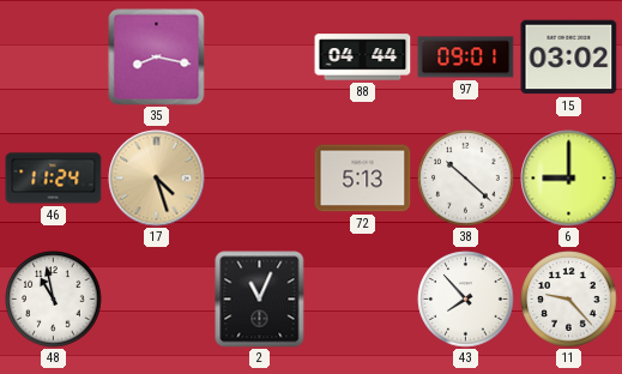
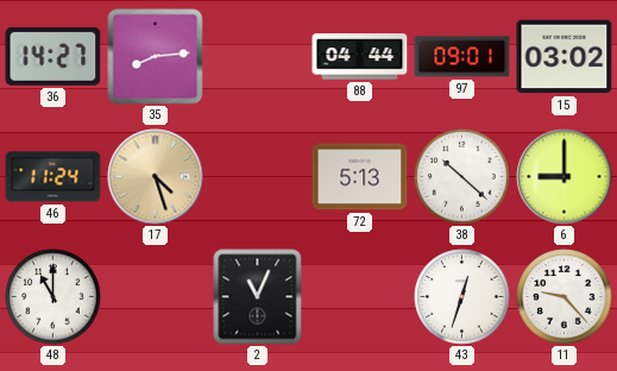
36: none -> 14:27 (53, 56)
35: 8:17 -> 8:14 (156, 57)
48: 10:58 -> 11:00 (53, 297)
43: 7:53 -> 12:33 (462, 297)
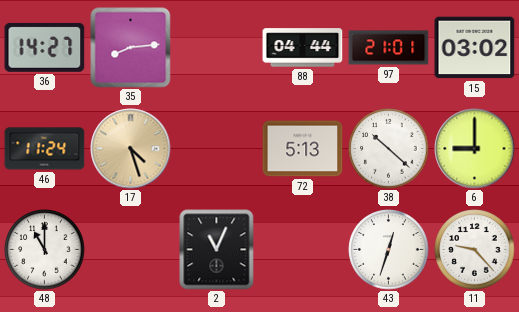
97: 09:01 -> 21:01 (389, 48)
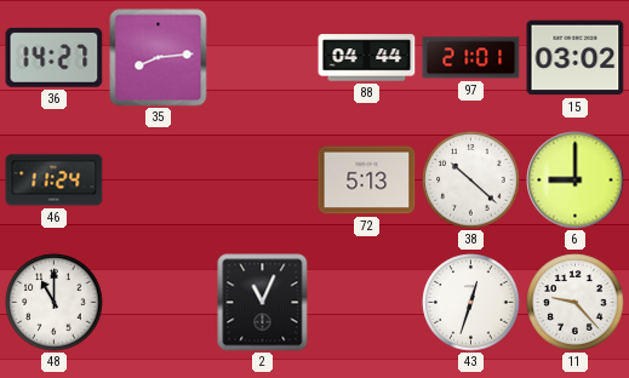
17: 4:27 -> none (131, 149)
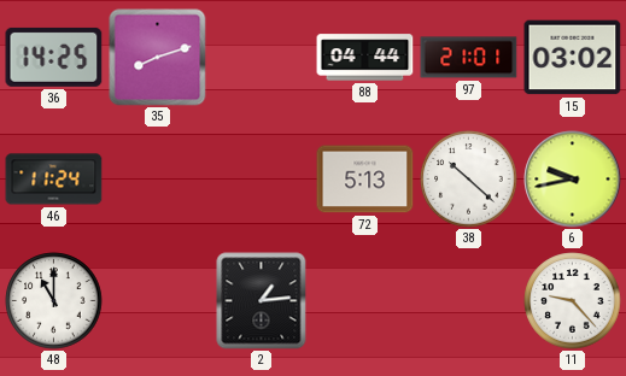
36: 14:27 -> 14:25 (54, 57)
35: 8:14 -> 8:12 (158, 58)
6: 9:00 -> 9:43 (573, 180)
2: 11:04 -> 1:14 (262, 301)
43: 12:33 -> none (471, 303)
